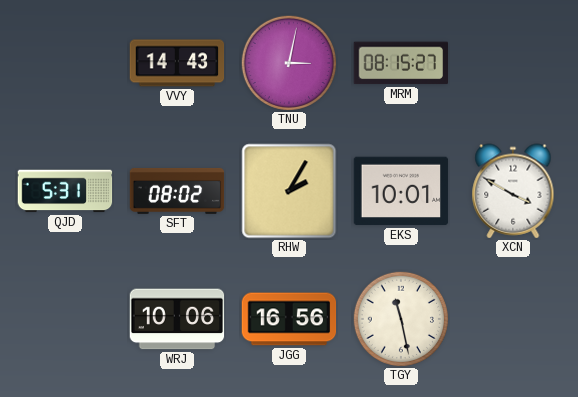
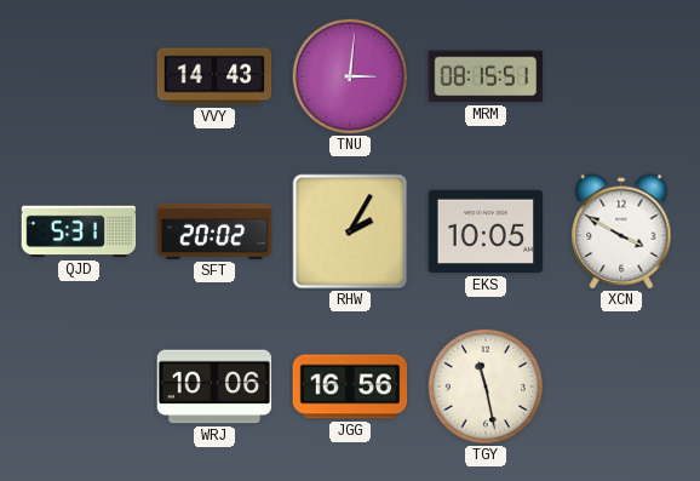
TNU: 3:02 -> 3:01 (350, 76)
MRM: 08:15:27 -> 08:15:51 (486, 76)
SFT: 08:02 -> 20:02 (214, 231)
EKS: 10:01 -> 10:05 (486, 231)
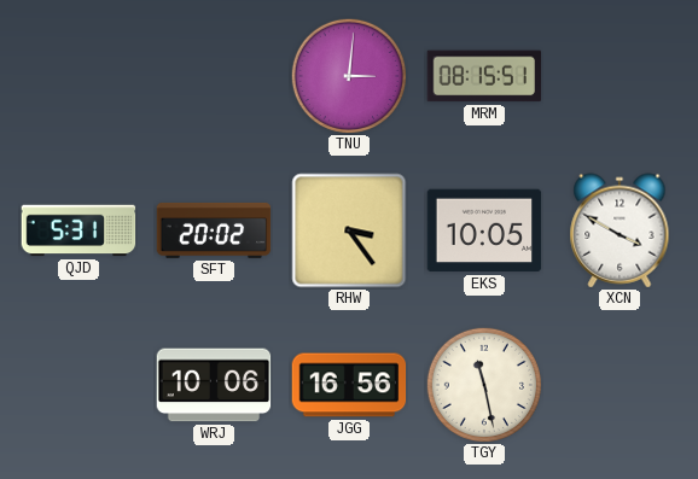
VVY: 14:43 -> none (214, 76)
RHW: 2:05 -> 3:24 (349, 230)
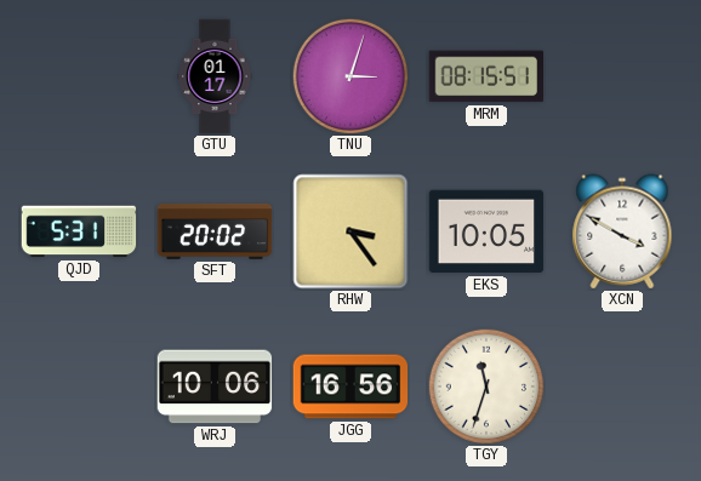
GTU: none -> 01:17 (215, 76)
TNU: 3:01 -> 3:03 (350, 76)
TGY: 11:28 -> 11:33 (486, 386)
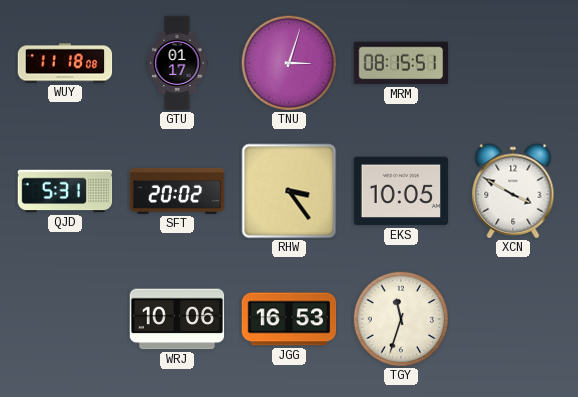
WUY: none -> 11:18 (65, 63)
JGG: 16:56 -> 16:53 (289, 319)
